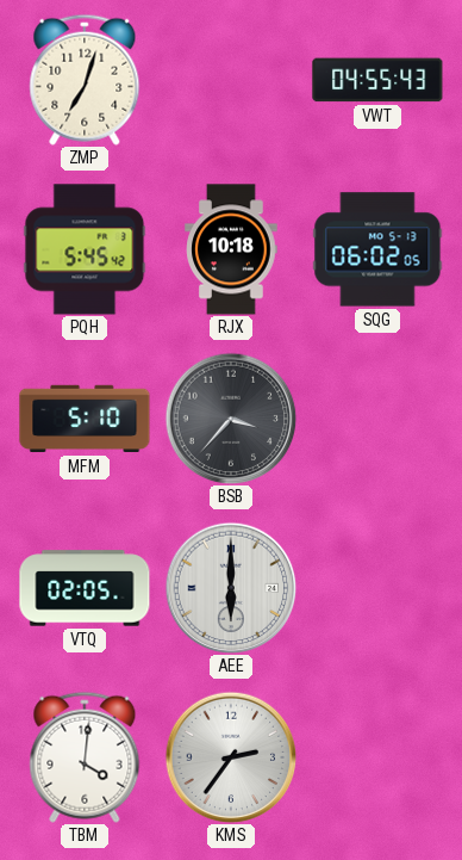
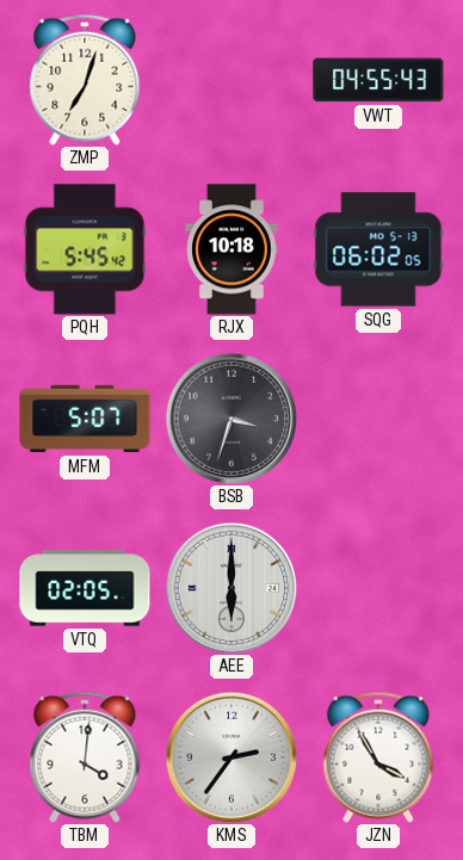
MFM: 5:10 -> 5:07 (85, 419)
BSB: 3:37 -> 3:33 (231, 419)
JZN: none -> 3:55 (378, 757)
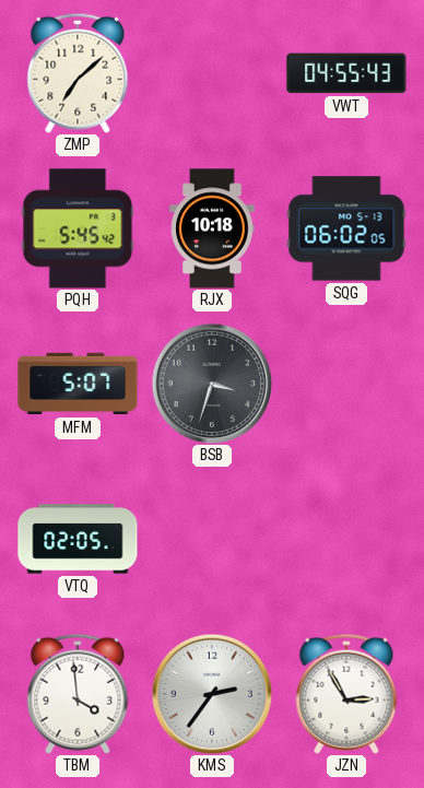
ZMP: 7:03 -> 7:08 (78, 73)
AEE: 6:00 -> none (231, 588)
TBM: 4:01 -> 3:59 (78, 694)
JZN: 3:55 -> 2:55 (346, 694)
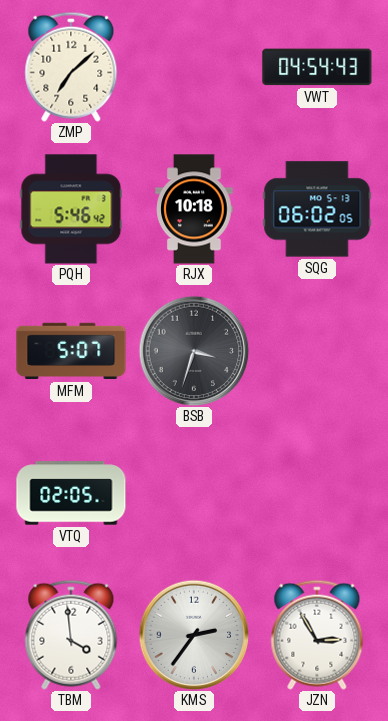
VWT: 04:55 -> 04:54 (317, 67)
PQH: 5:45 -> 5:46 (71, 209)
